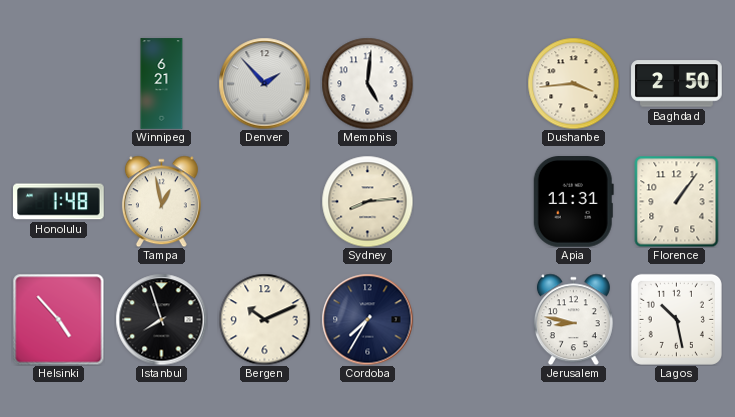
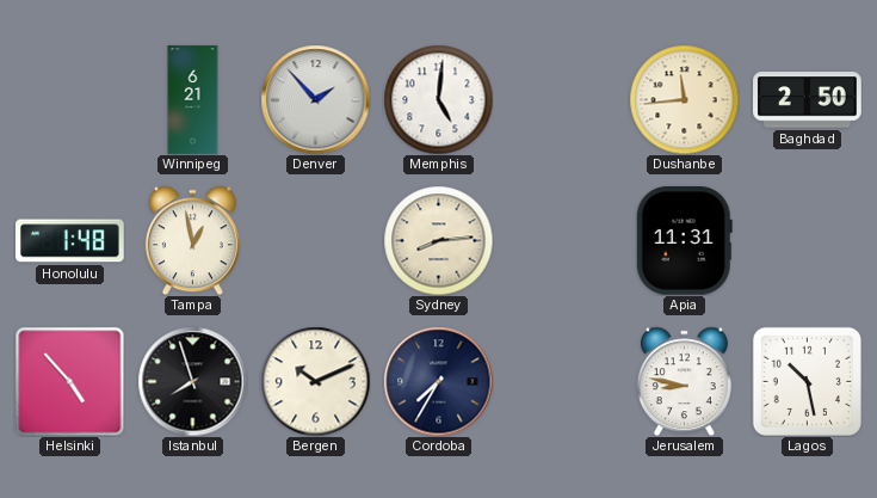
Dushanbe: 3:44 -> 11:44 (684, 99)
Florence: 1:06 -> none (677, 201)
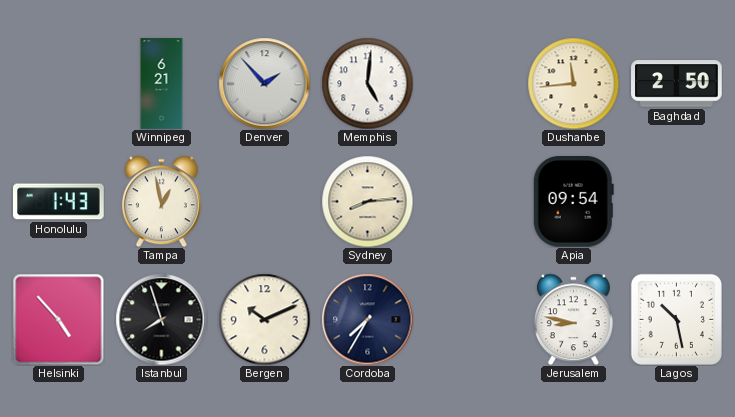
Honolulu: 1:48 -> 1:43 (59, 202)
Apia: 11:31 -> 09:54 (573, 202)
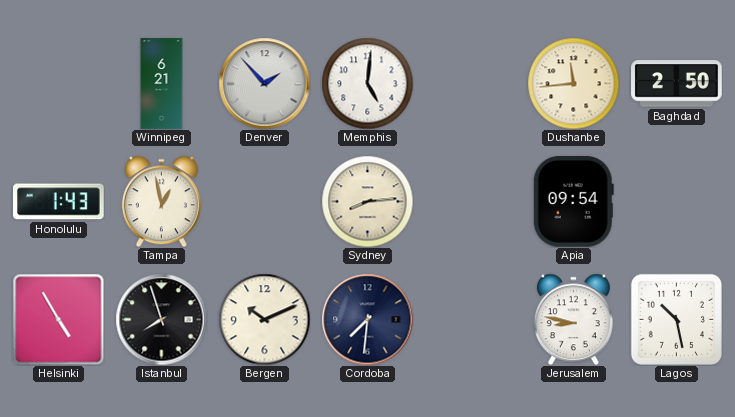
Helsinki: 4:53 -> 4:55 (58, 319)
Cordoba: 7:35 -> 7:31 (367, 319)
